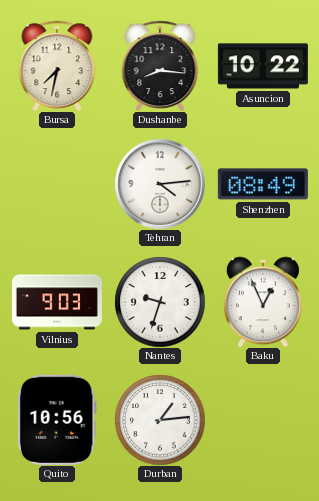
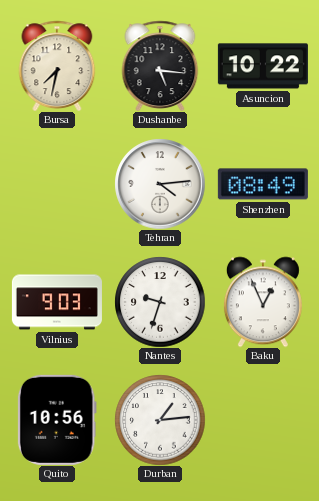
Dushanbe: 8:16 -> 5:16 (160, 65)
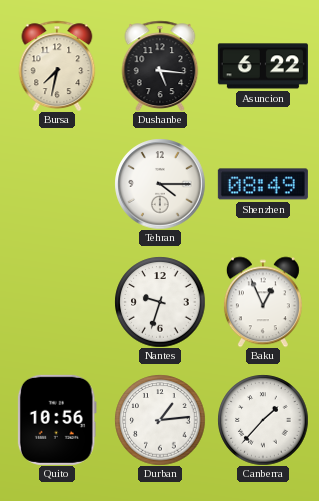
Asuncion: 10:22 -> 6:22 (263, 66)
Tehran: 4:14 -> 4:15 (160, 184)
Vilnius: 9:03 -> none (57, 302)
Canberra: none -> 1:37 (263, 420)
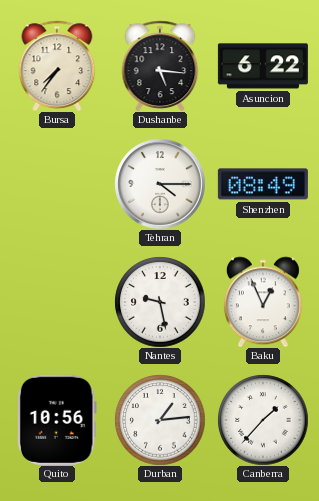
Bursa: 7:32 -> 7:36 (57, 65)
Nantes: 9:33 -> 9:28 (160, 302)
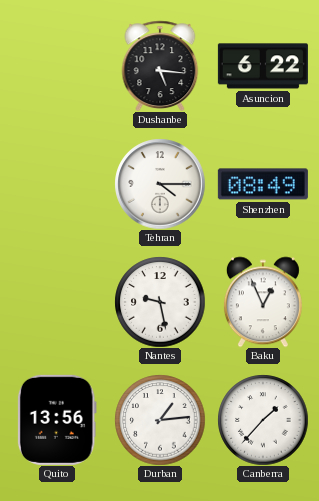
Bursa: 7:36 -> none (57, 65)
Quito: 10:56 -> 13:56 (57, 420)
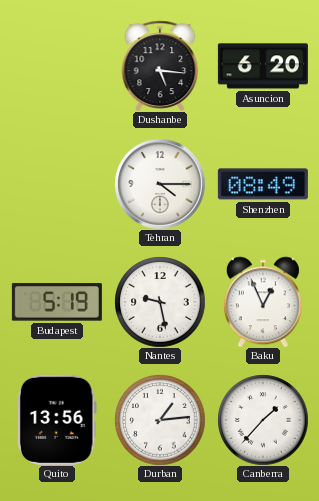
Asuncion: 6:22 -> 6:20 (263, 66)
Budapest: none -> 5:19 (57, 302)
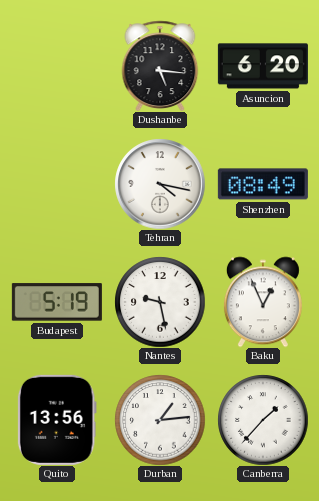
Tehran: 4:15 -> 4:17 (160, 184)
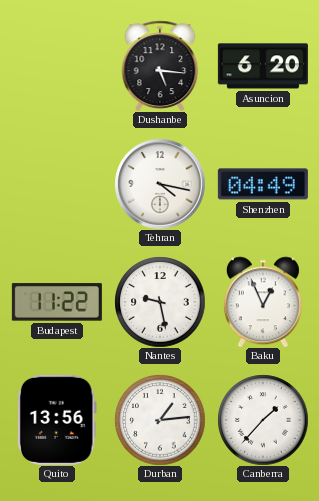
Shenzhen: 08:49 -> 04:49 (263, 184)
Budapest: 5:19 -> 11:22 (57, 302)
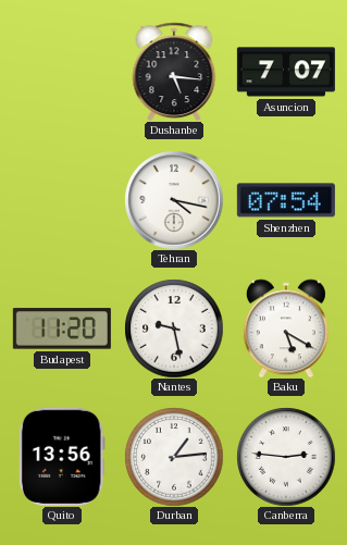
Asuncion: 6:20 -> 7:07 (286, 72)
Shenzhen: 04:49 -> 07:54 (286, 200)
Budapest: 11:22 -> 11:20 (62, 329)
Baku: 12:56 -> 5:20 (286, 329)
Canberra: 1:37 -> 2:46 (286, 457)
